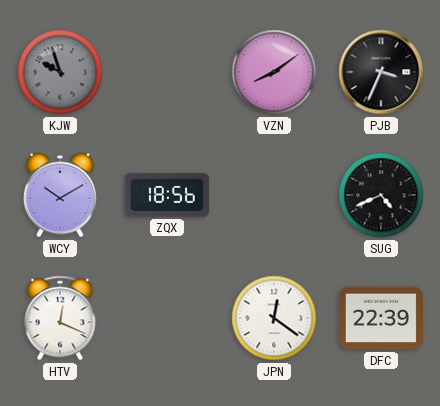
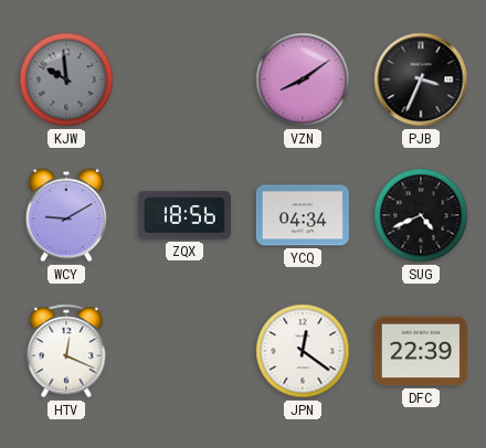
KJW: 9:57 -> 9:59 (66, 79)
WCY: 10:10 -> 9:10 (66, 215)
YCQ: none -> 04:34 (303, 215)
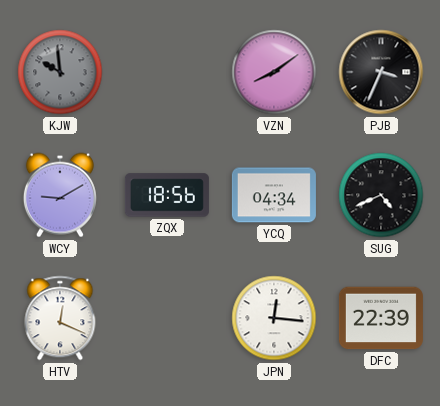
JPN: 12:21 -> 12:16 (274, 318)
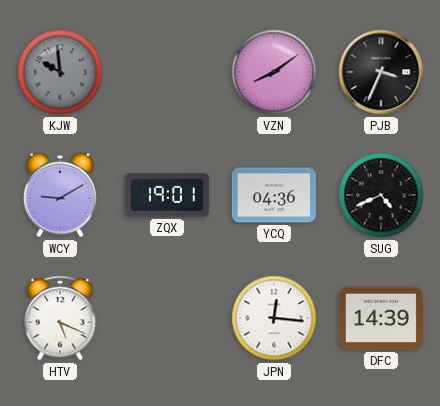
ZQX: 18:56 -> 19:01 (167, 195)
YCQ: 04:34 -> 04:36 (274, 195)
HTV: 12:19 -> 5:19 (60, 318)
DFC: 22:39 -> 14:39 (381, 318)
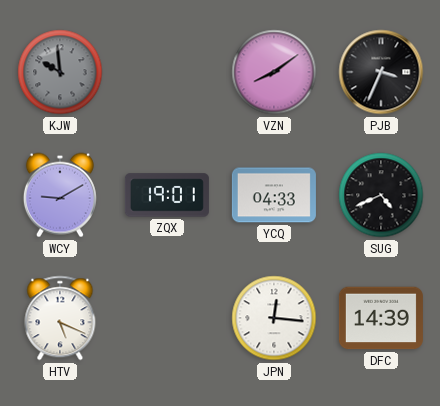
YCQ: 04:36 -> 04:33 (274, 195)
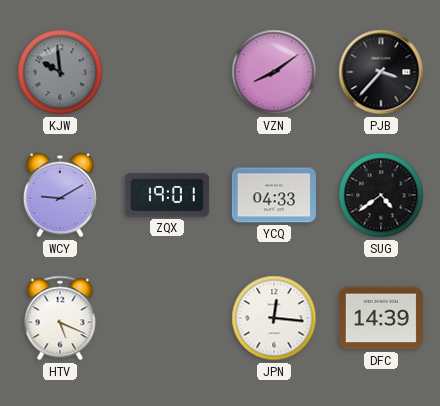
PJB: 3:34 -> 3:37 (381, 72)
SUG: 4:41 -> 4:39 (381, 195)
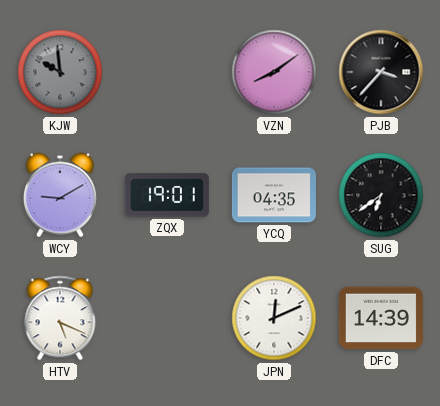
YCQ: 04:33 -> 04:35 (274, 195)
SUG: 4:39 -> 6:39 (381, 195)
JPN: 12:16 -> 12:11 (274, 318)
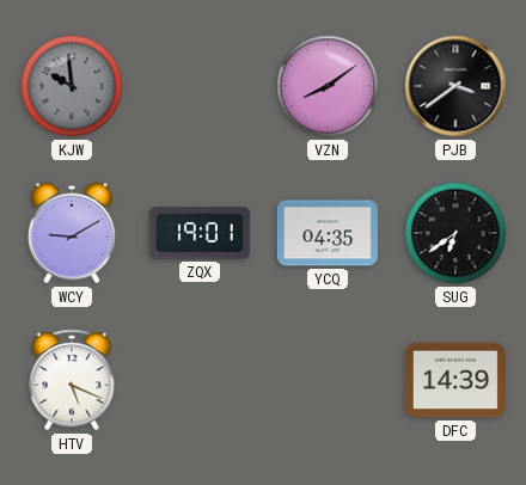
PJB: 3:37 -> 3:39 (455, 86)
JPN: 12:11 -> none (274, 318)
